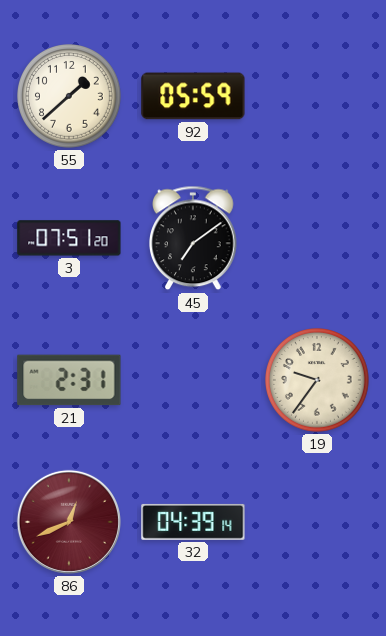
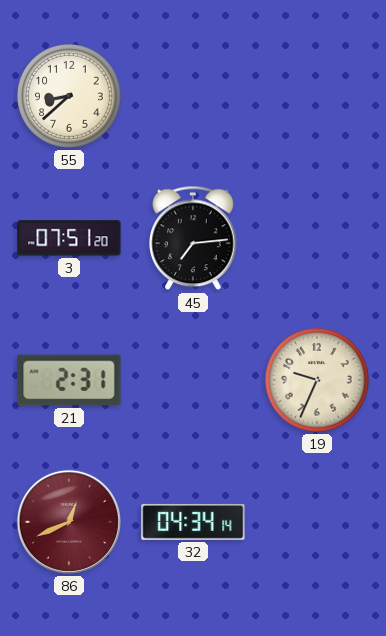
55: 1:38 -> 8:38 (70, 97)
92: 05:59 -> none (193, 96)
45: 7:09 -> 7:14 (194, 238)
19: 9:36 -> 9:34 (318, 381)
32: 04:39 -> 04:34 (193, 522)
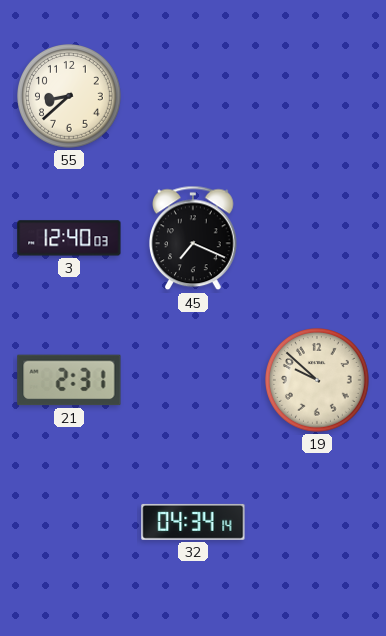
3: 07:51 -> 12:40 (69, 238)
45: 7:14 -> 7:19 (194, 238)
19: 9:34 -> 9:52 (318, 381)
86: 12:41 -> none (69, 522)
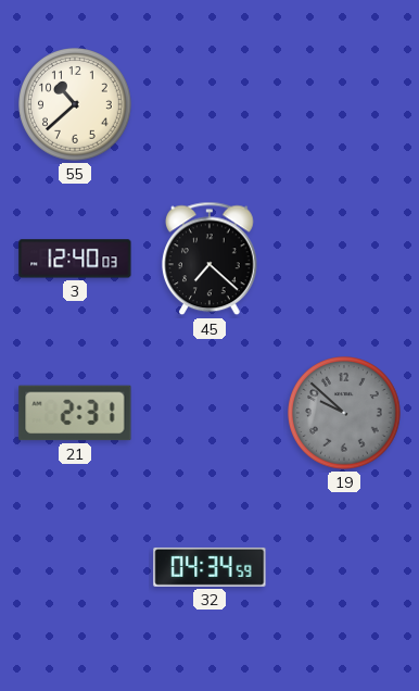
55: 8:38 -> 10:38 (76, 105)
45: 7:19 -> 7:22 (211, 259)
19 dial: cream -> grey (345, 414)
32: 04:34:14 -> 04:34:59 (210, 567)
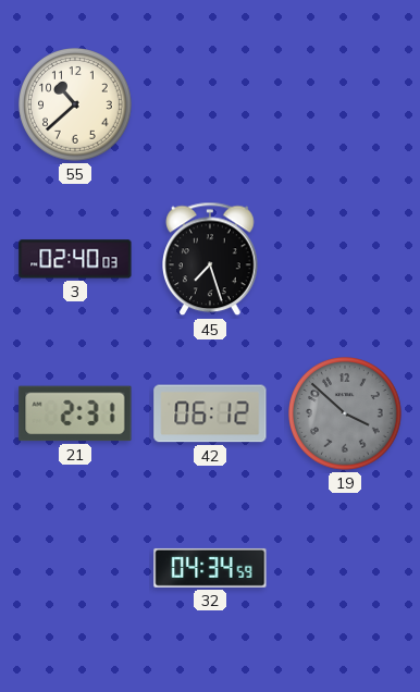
3: 12:40 -> 02:40 (75, 259)
45: 7:22 -> 7:27 (211, 259)
42: none -> 06:12 (210, 413)
19: 9:52 -> 3:52 (346, 415)
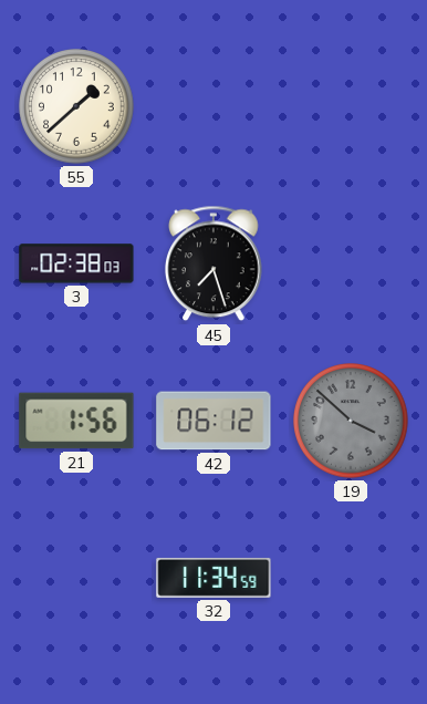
55: 10:38 -> 1:38 (77, 107)
3: 02:40 -> 02:38 (76, 263)
21: 2:31 -> 1:56 (76, 421)
32: 04:34 -> 11:34 (213, 578)
